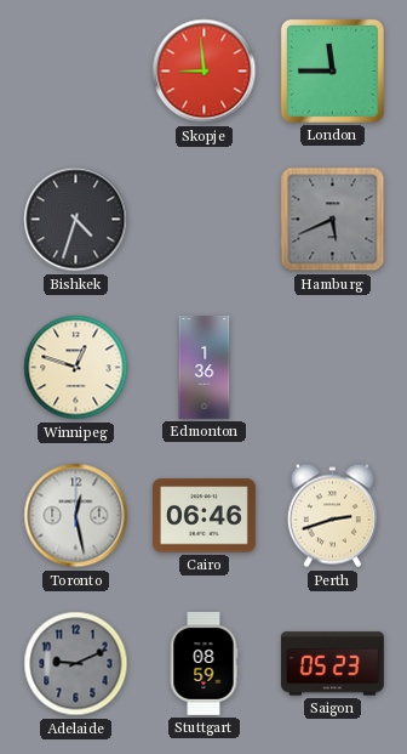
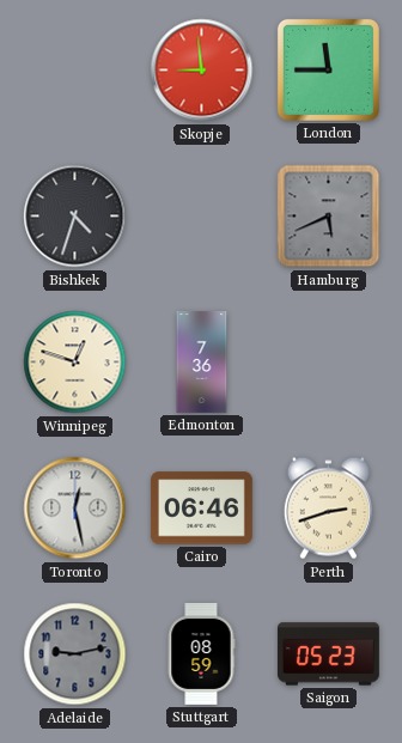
Edmonton: 1:36 -> 7:36 (202, 363)
Adelaide: 9:11 -> 9:13 (75, 654)
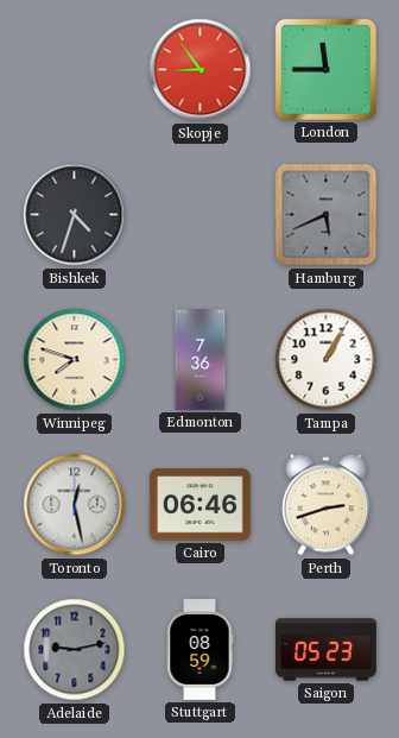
Skopje: 8:59 -> 8:54 (201, 70)
Winnipeg: 12:48 -> 7:48 (75, 360)
Tampa: none -> 1:05 (327, 360)
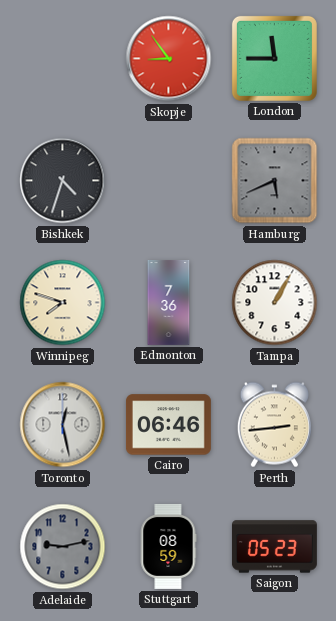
Perth: 2:42 -> 2:44 (274, 425)
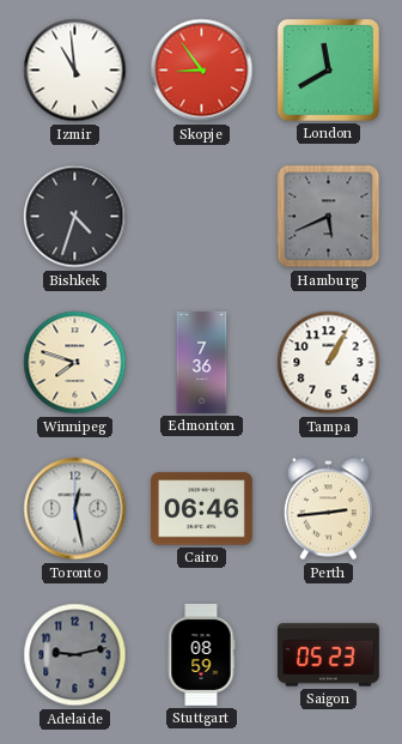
Izmir: none -> 10:59 (75, 71)
London: 11:45 -> 11:40 (328, 69)
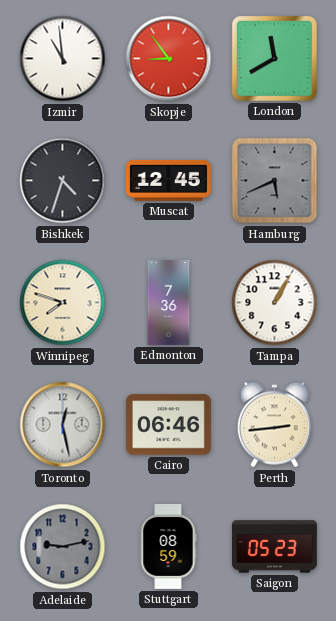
Muscat: none -> 12:45 (168, 180)
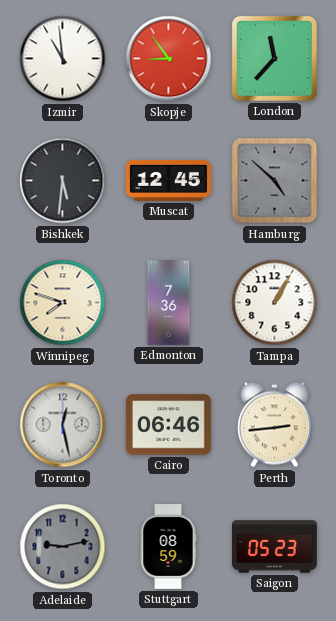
London: 11:40 -> 11:37 (274, 58)
Bishkek: 4:33 -> 5:31 (63, 181)
Hamburg: 5:41 -> 4:52 (275, 181)
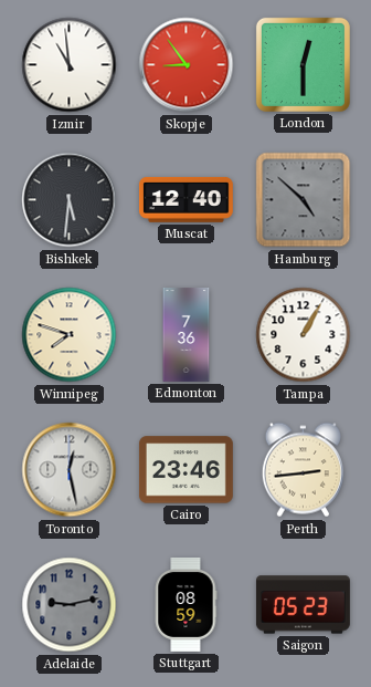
London: 11:37 -> 12:30 (303, 64)
Muscat: 12:45 -> 12:40 (185, 199)
Cairo: 06:46 -> 23:46 (185, 470)
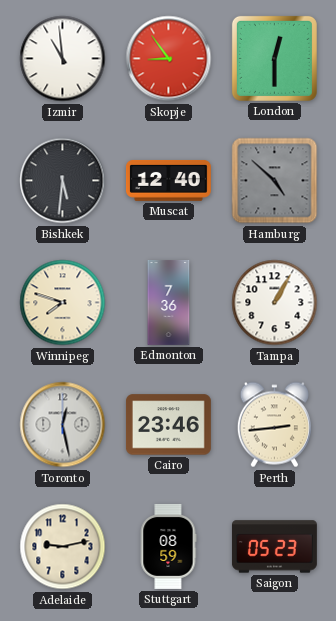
Adelaide dial: grey -> cream (63, 547)
